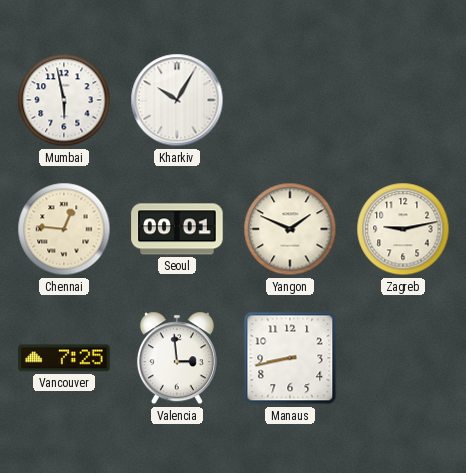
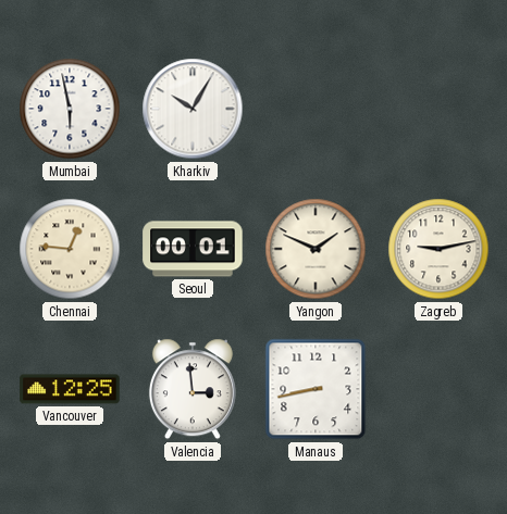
Vancouver: 7:25 -> 12:25 (70, 389)
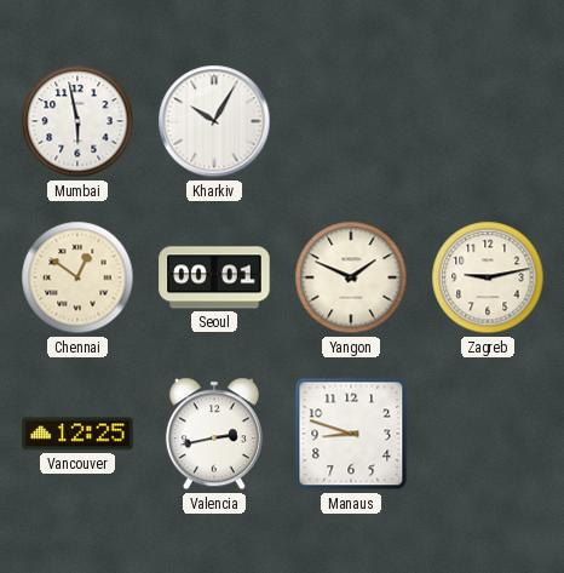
Chennai: 12:46 -> 12:51 (77, 277)
Valencia: 2:59 -> 2:43 (214, 434)
Manaus: 8:43 -> 8:48 (351, 434)
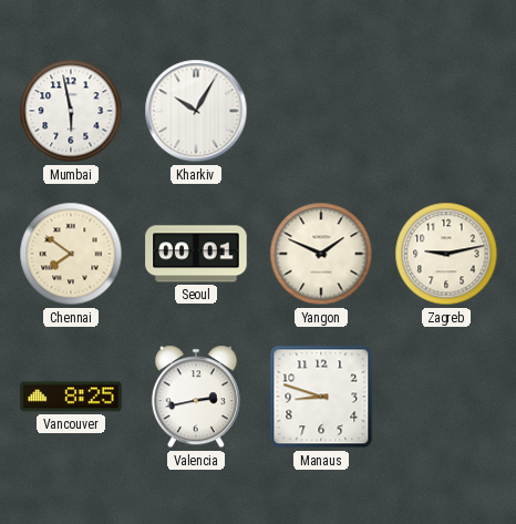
Chennai: 12:51 -> 7:51 (71, 254)
Vancouver: 12:25 -> 8:25 (71, 397)
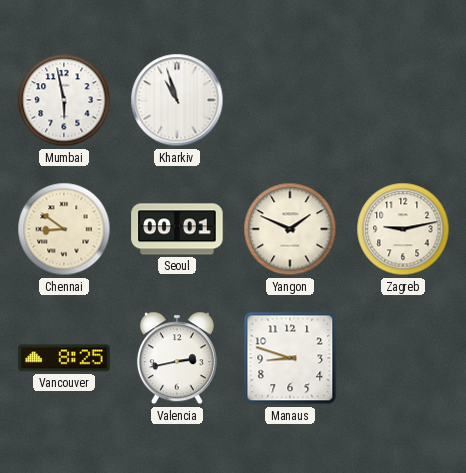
Kharkiv: 10:05 -> 10:57 (177, 100)
Chennai: 7:51 -> 8:51 (64, 229)
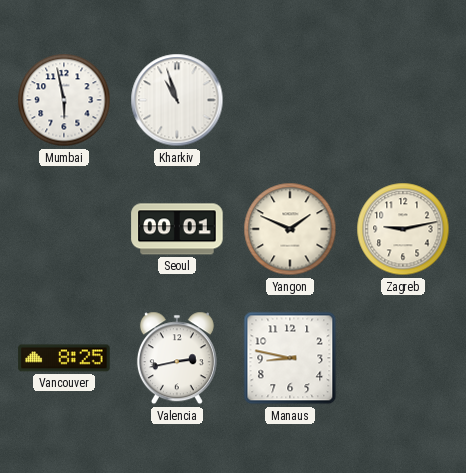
Chennai: 8:51 -> none (64, 229)
Manaus: 8:48 -> 8:47 (290, 358)
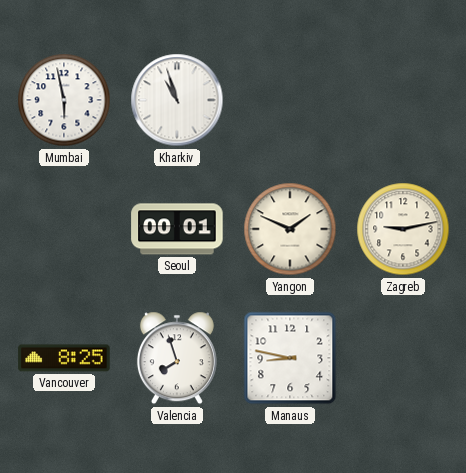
Valencia: 2:43 -> 7:57 (177, 358)
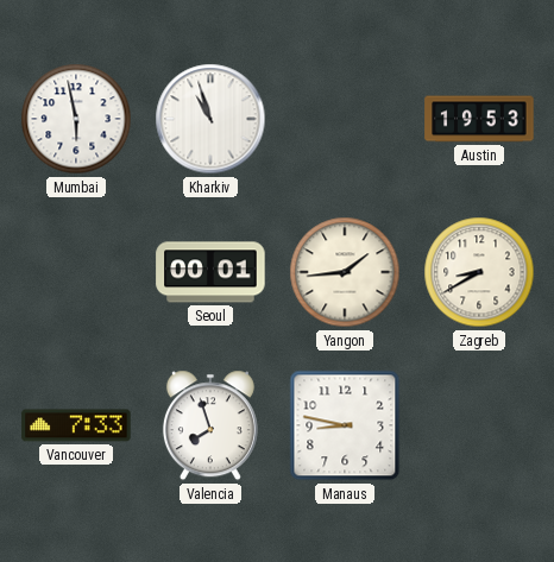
Austin: none -> 19:53 (479, 119)
Yangon: 1:49 -> 1:44 (345, 272)
Zagreb: 9:13 -> 8:40 (479, 272)
Vancouver: 8:25 -> 7:33 (76, 425)
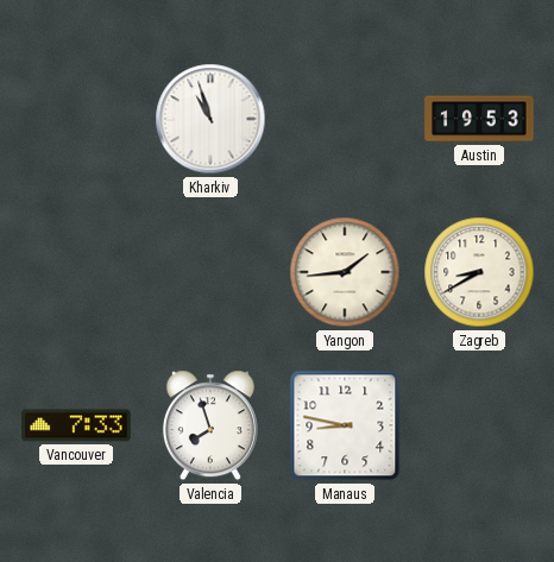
Mumbai: 5:58 -> none (76, 119)
Seoul: 00:01 -> none (210, 272)
